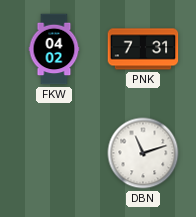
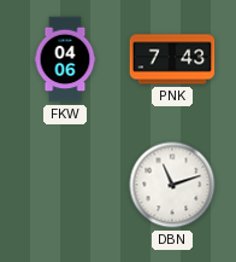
FKW: 04:02 -> 04:06 (65, 59)
PNK: 7:31 -> 7:43 (172, 59)
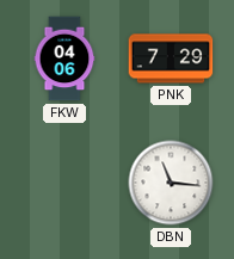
PNK: 7:43 -> 7:29 (171, 58)
DBN: 11:12 -> 11:16 (171, 183)
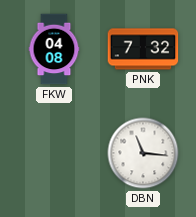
FKW: 04:06 -> 04:08 (54, 49)
PNK: 7:29 -> 7:32 (143, 49)
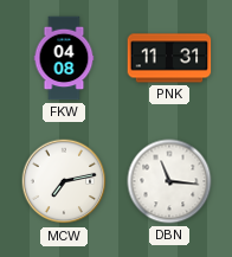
PNK: 7:32 -> 11:31 (169, 58)
MCW: none -> 7:13 (64, 181)
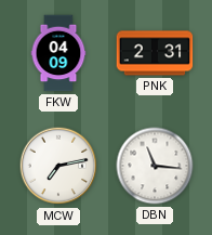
FKW: 04:08 -> 04:09 (58, 53)
PNK: 11:31 -> 2:31 (155, 53)
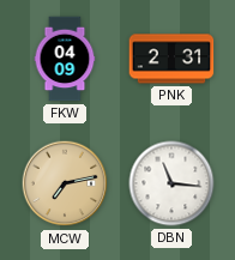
MCW dial: white -> champagne (65, 183)
